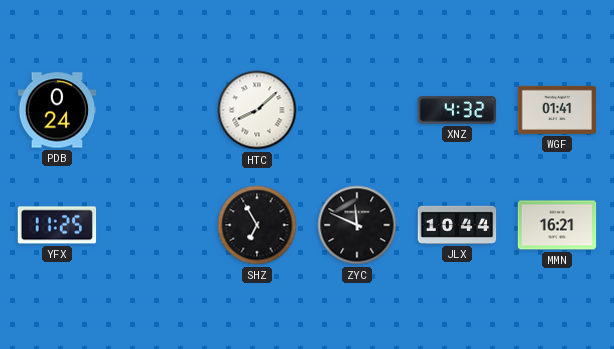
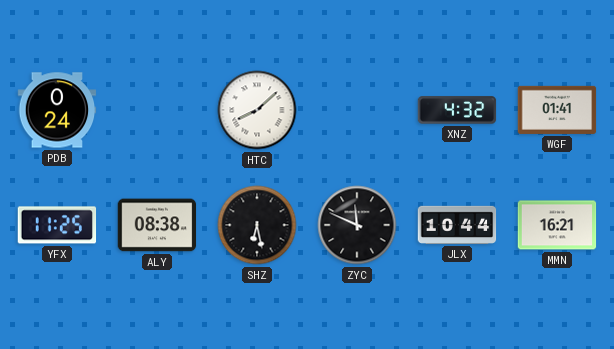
ALY: none -> 08:38 (157, 225)
SHZ: 6:55 -> 6:28 (257, 225)
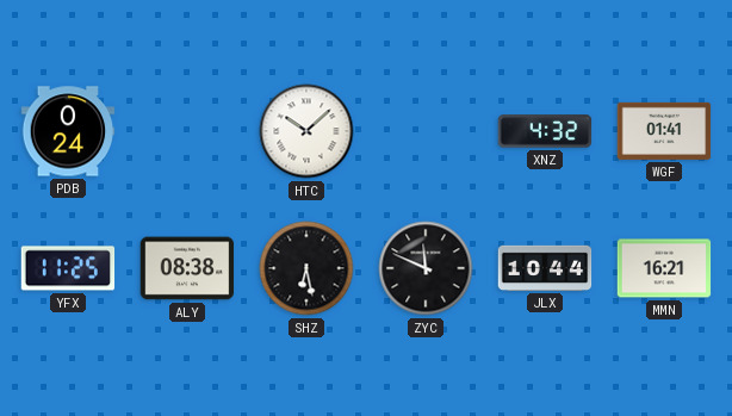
HTC: 8:08 -> 10:08 (306, 131)
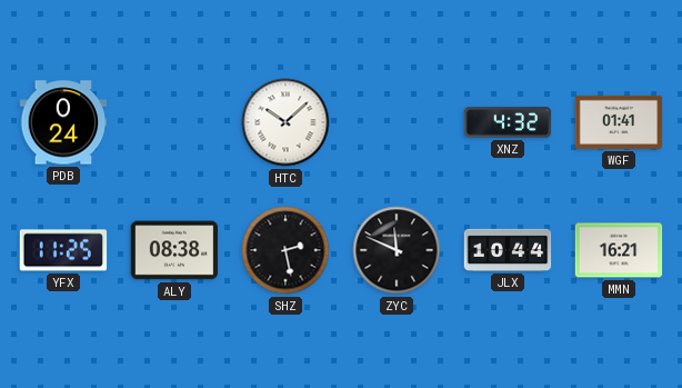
SHZ: 6:28 -> 2:28 (285, 250)
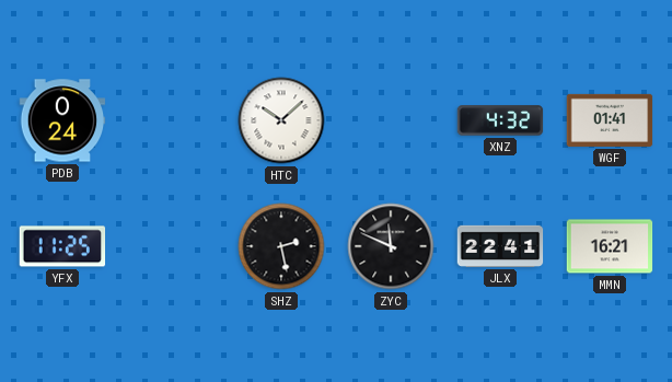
ALY: 08:38 -> none (174, 250)
JLX: 10:44 -> 22:41 (500, 246)
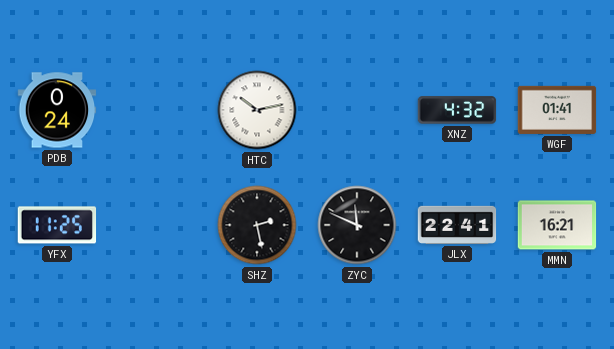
HTC: 10:08 -> 10:13 (257, 110)
